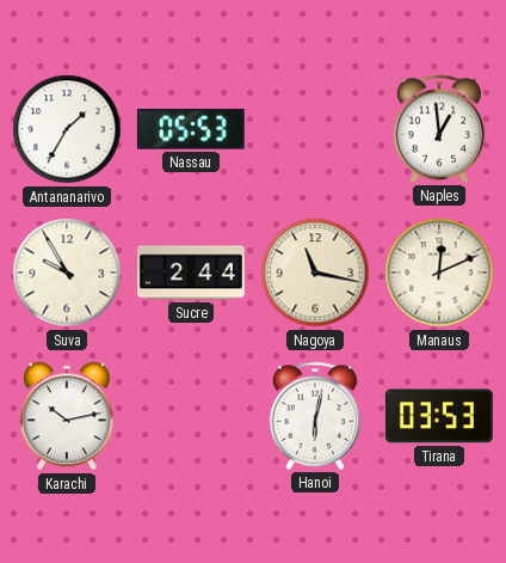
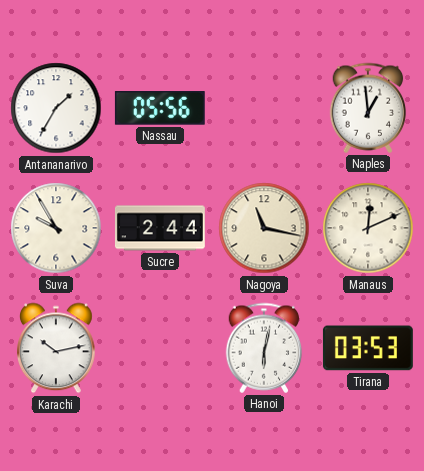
Nassau: 05:53 -> 05:56 (160, 109)
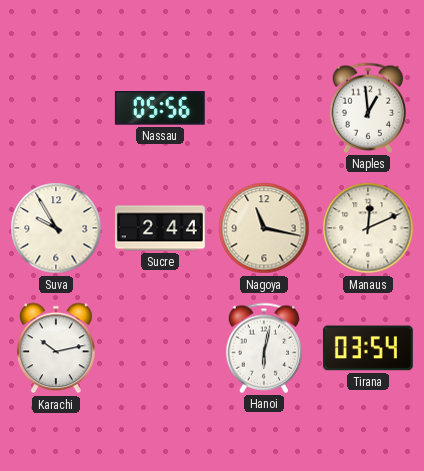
Antananarivo: 1:35 -> none (56, 108)
Tirana: 03:53 -> 03:54 (368, 348)
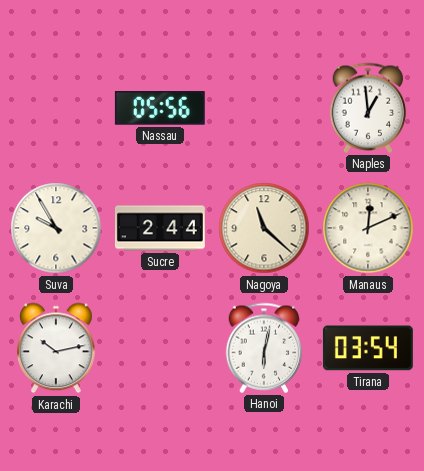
Nagoya: 11:17 -> 11:22 (264, 228)
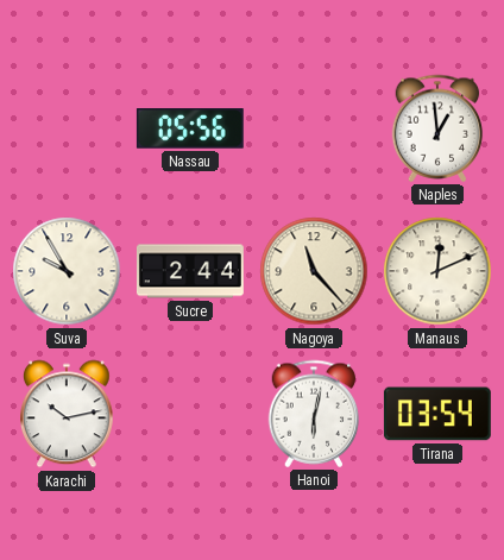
Nagoya: 11:22 -> 11:23 (314, 271)
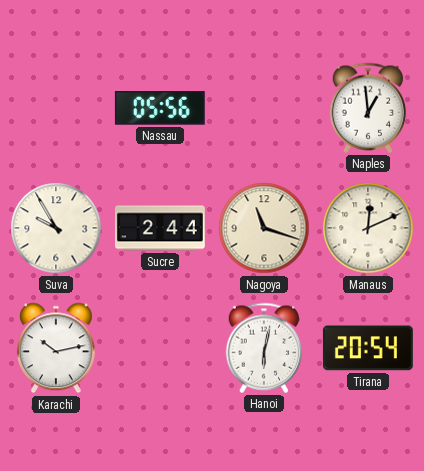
Nagoya: 11:23 -> 11:18 (264, 228)
Tirana: 03:54 -> 20:54 (368, 348)
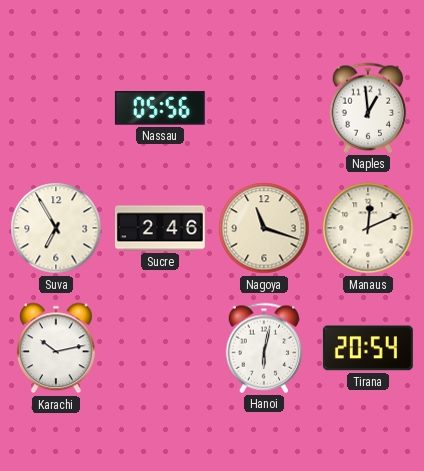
Suva: 9:55 -> 6:55 (56, 228)
Sucre: 2:44 -> 2:46 (160, 228)
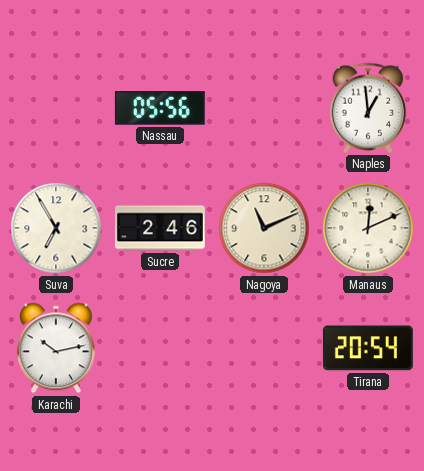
Nagoya: 11:18 -> 11:11 (264, 228)
Hanoi: 6:02 -> none (264, 348)
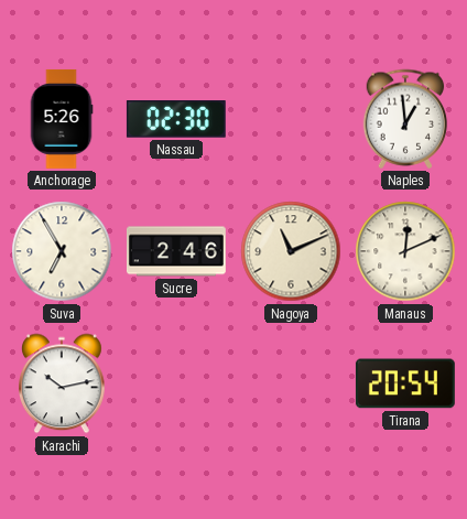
Anchorage: none -> 5:26 (62, 119)
Nassau: 05:56 -> 02:30 (176, 120)
